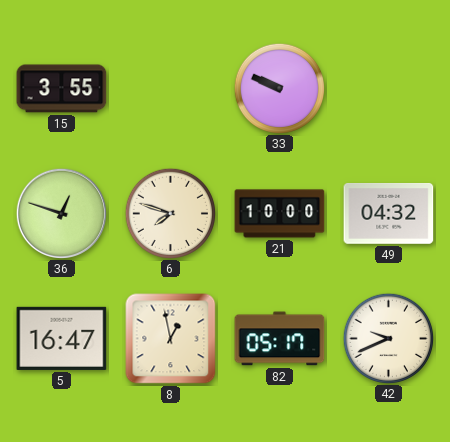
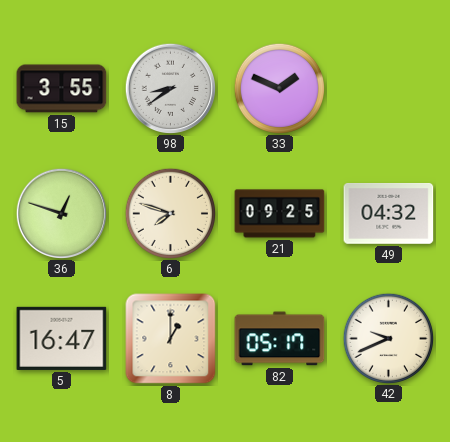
98: none -> 8:39 (170, 88)
33: 9:49 -> 1:49 (279, 88)
21: 10:00 -> 09:25 (280, 214)
8: 12:58 -> 1:00 (171, 339)
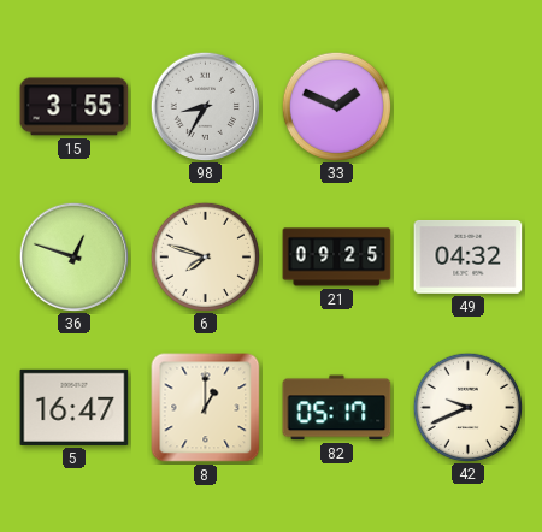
98: 8:39 -> 8:35 (205, 106)
